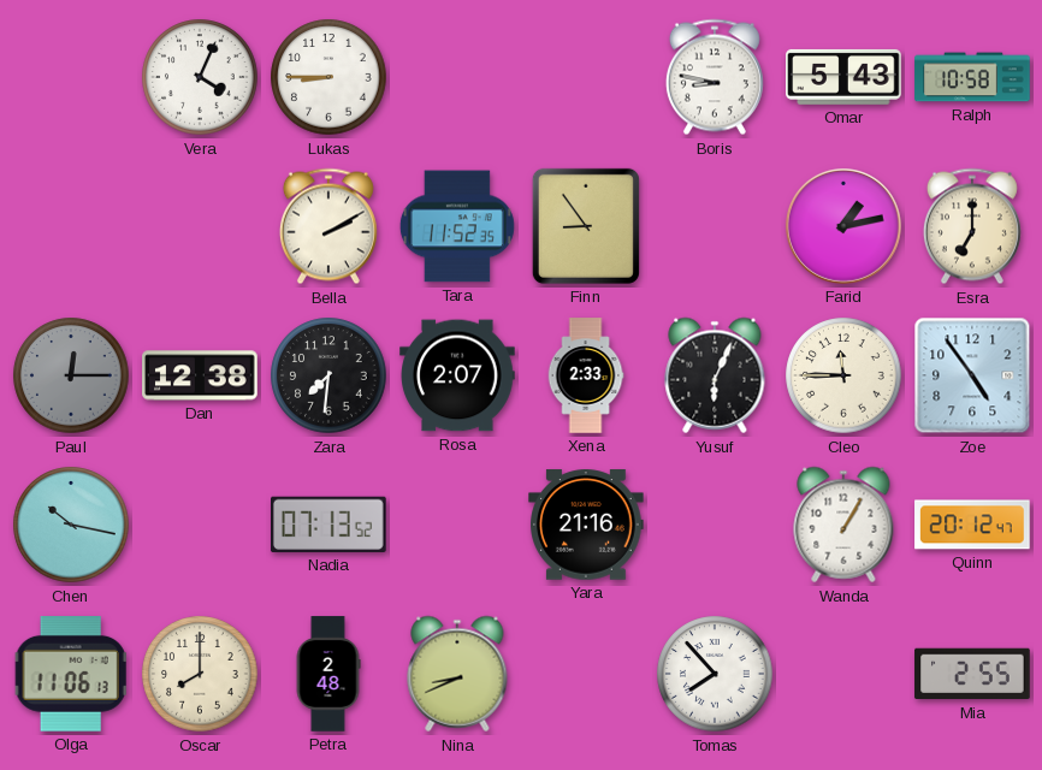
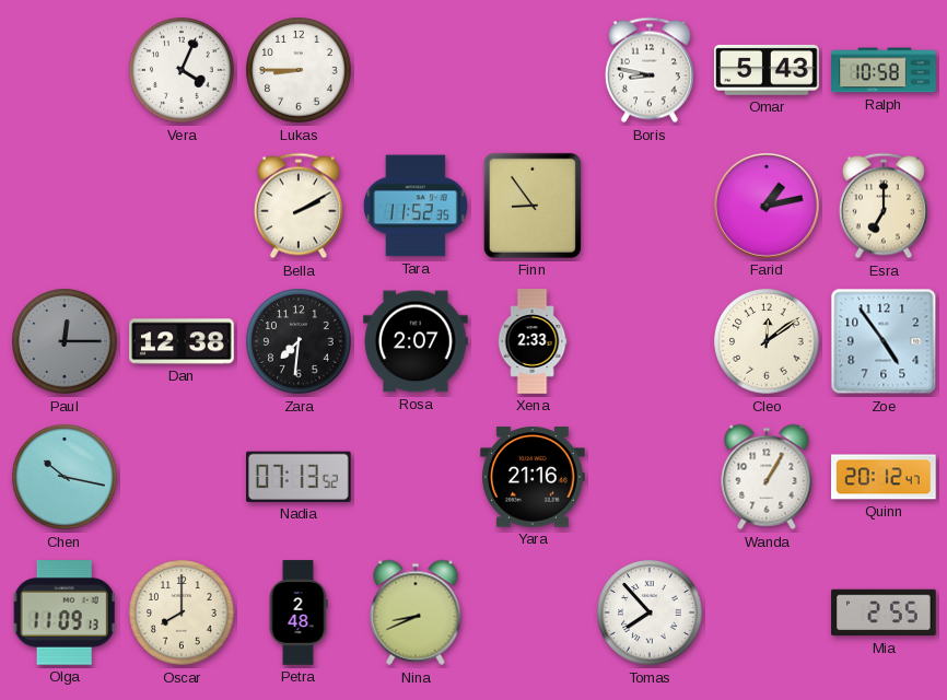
Yusuf: 6:04 -> none (715, 375)
Cleo: 11:45 -> 12:09 (767, 341)
Olga: 11:06 -> 11:09 (65, 614)
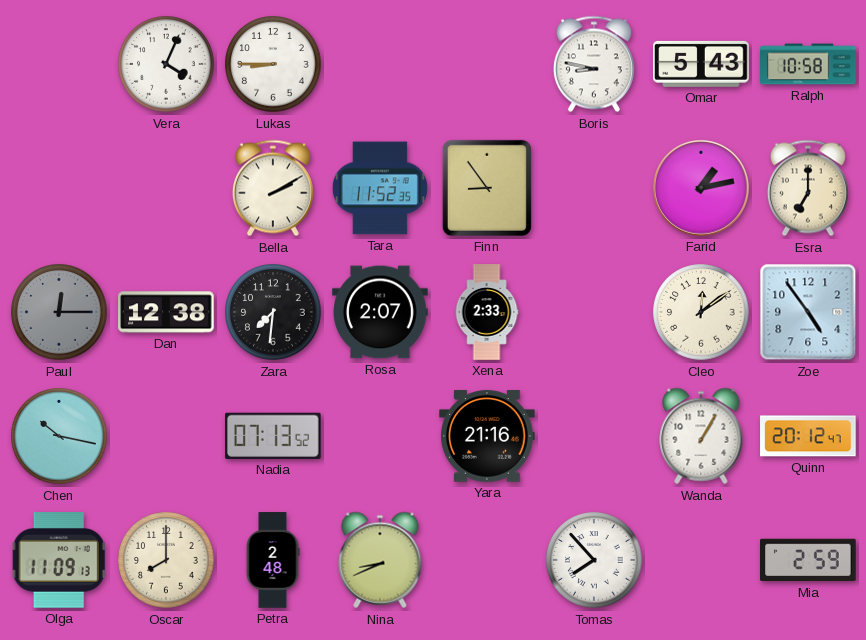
Mia: 2:55 -> 2:59 (808, 560)
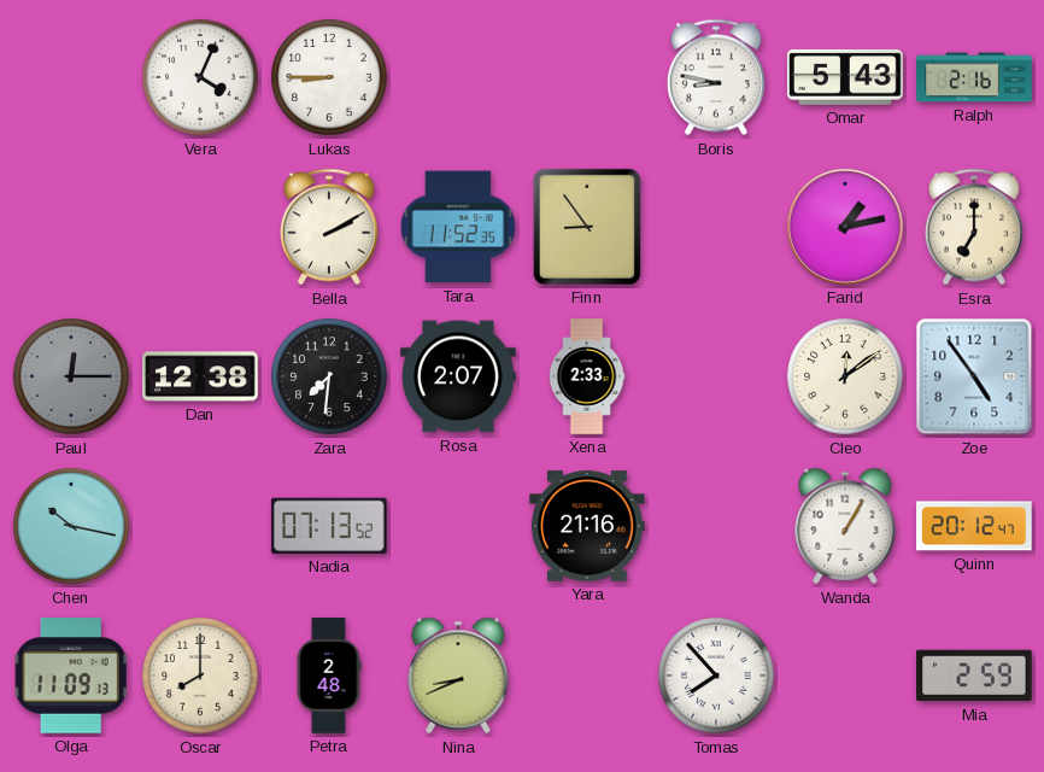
Ralph: 10:58 -> 2:16 (974, 77)
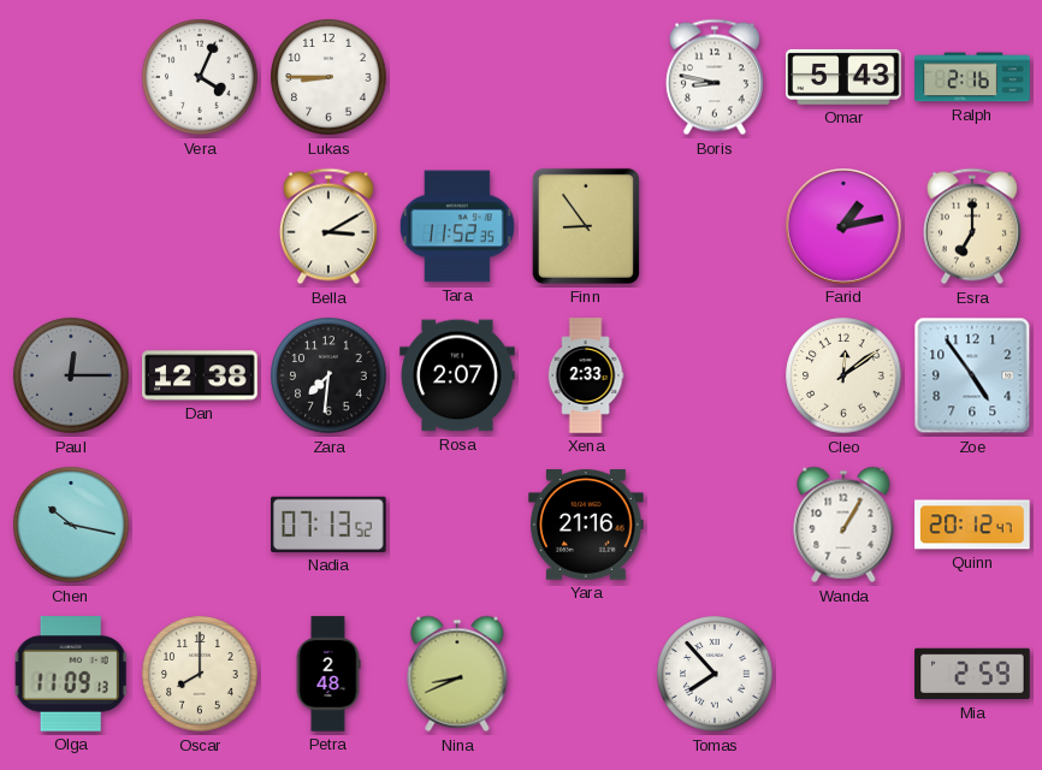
Bella: 2:10 -> 3:10 (328, 226)
